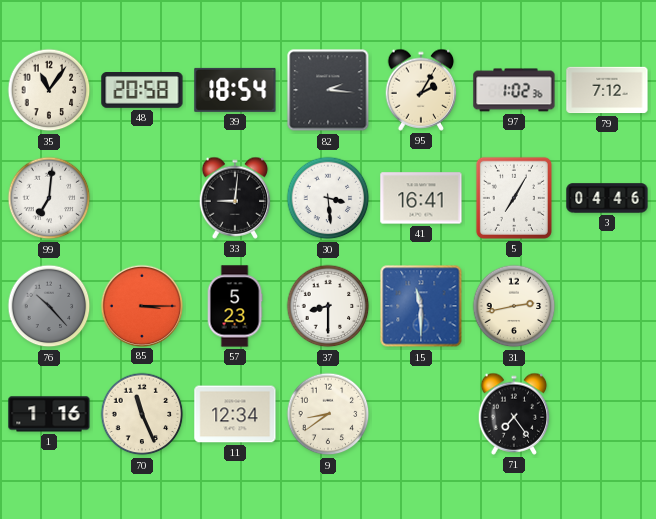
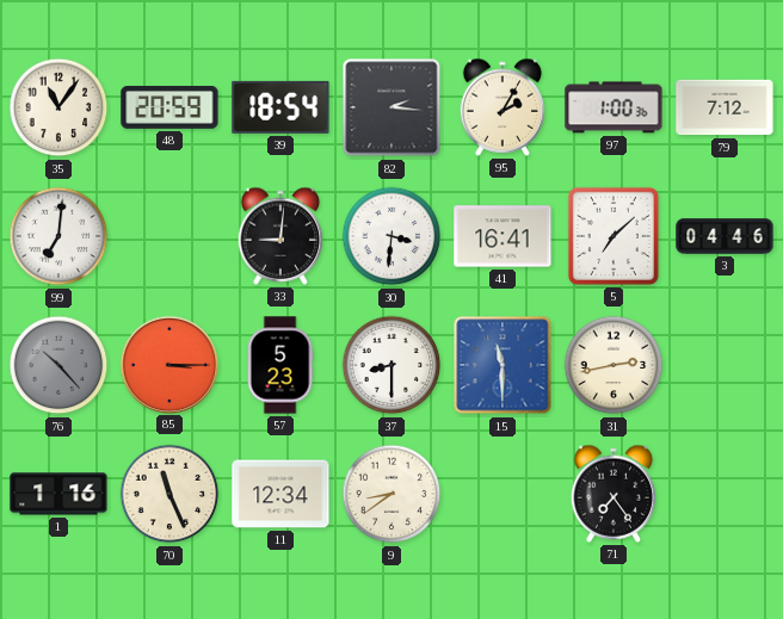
48: 20:58 -> 20:59 (169, 109)
97: 1:02 -> 1:00 (614, 107)
30: 3:29 -> 3:31 (391, 236)
5: 7:05 -> 7:08 (614, 236)
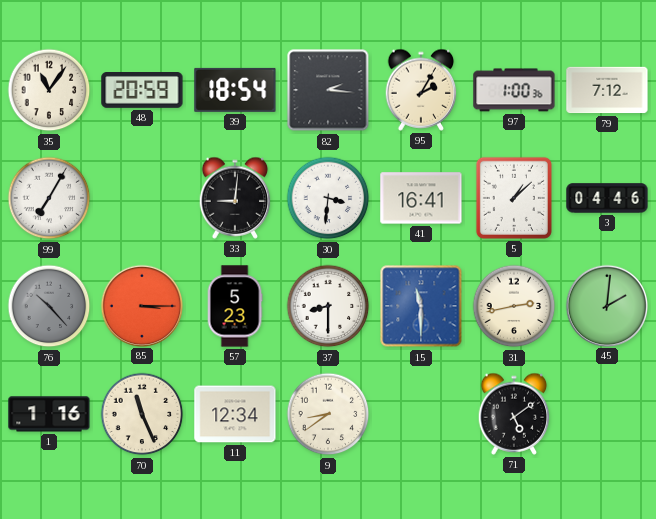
99: 7:01 -> 7:05 (49, 198)
5: 7:08 -> 1:08 (514, 198)
45: none -> 2:01 (606, 305)
71: 7:24 -> 5:09 (514, 414)
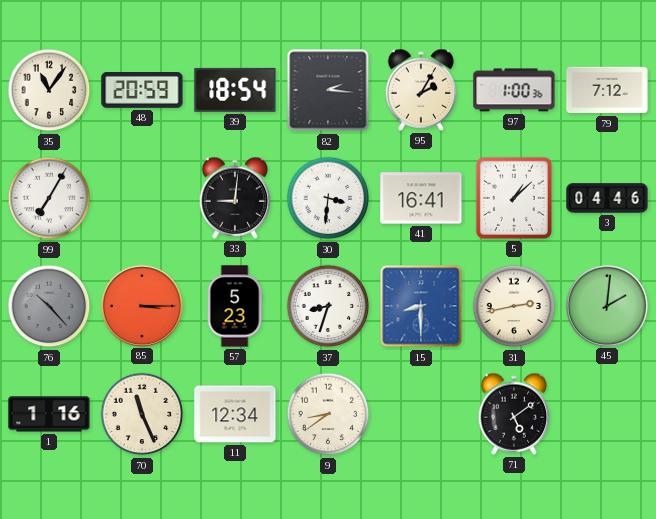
37: 8:30 -> 8:33 (328, 306)
15: 11:30 -> 8:30 (421, 306)
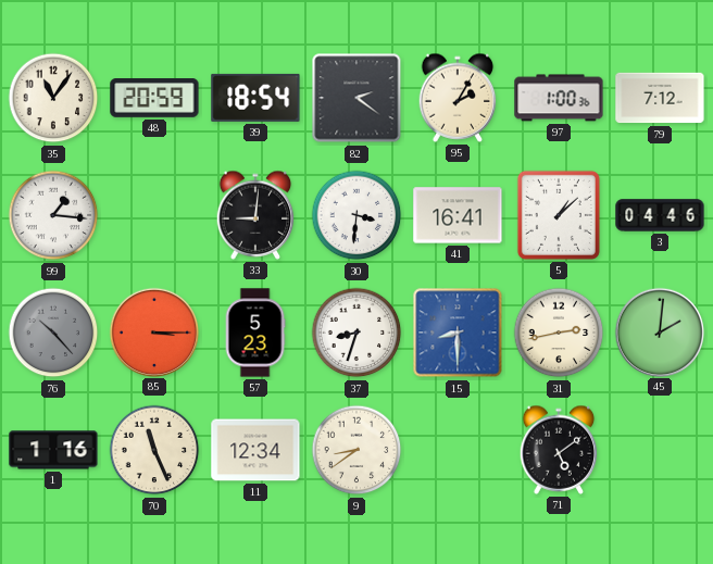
82: 2:16 -> 2:21 (356, 98)
99: 7:05 -> 1:16 (53, 215)
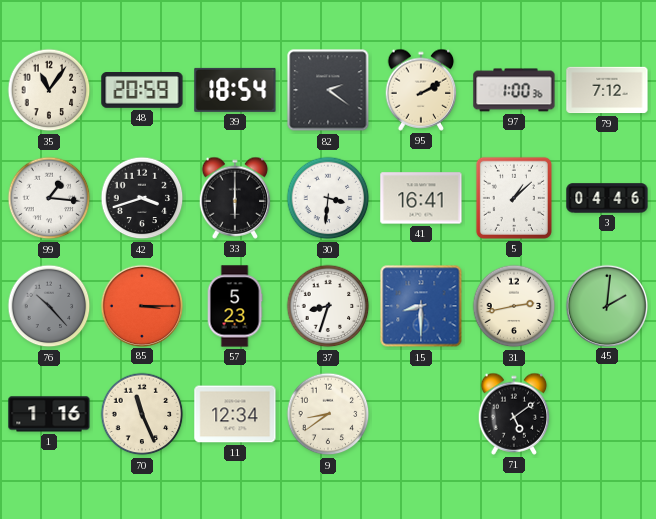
95: 2:05 -> 2:10 (421, 90)
42: none -> 3:42 (142, 198)
33: 9:01 -> 6:00 (235, 198)
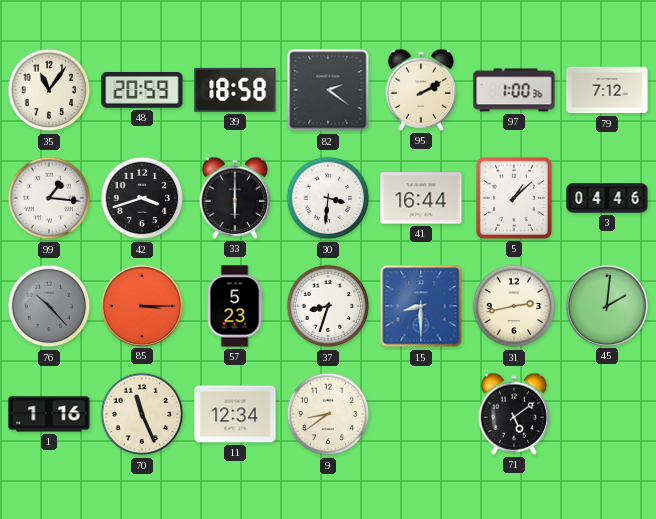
39: 18:54 -> 18:58 (235, 90)
41: 16:41 -> 16:44 (421, 198)
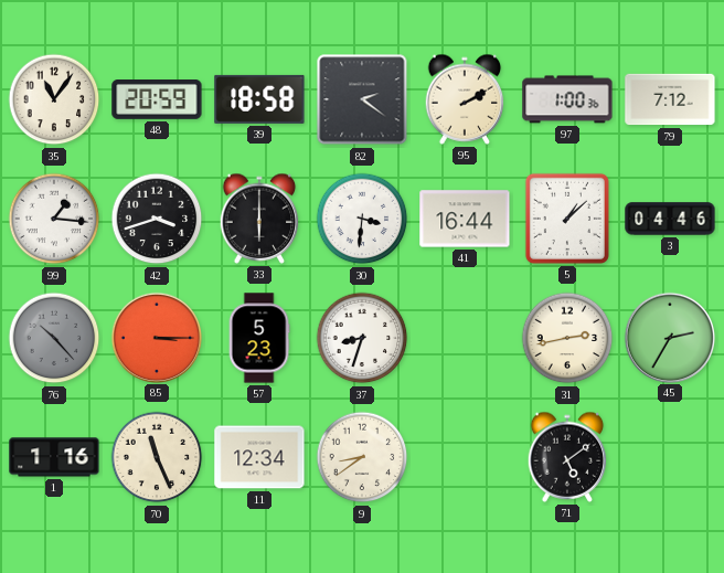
15: 8:30 -> none (421, 306)
45: 2:01 -> 2:35 (669, 337)
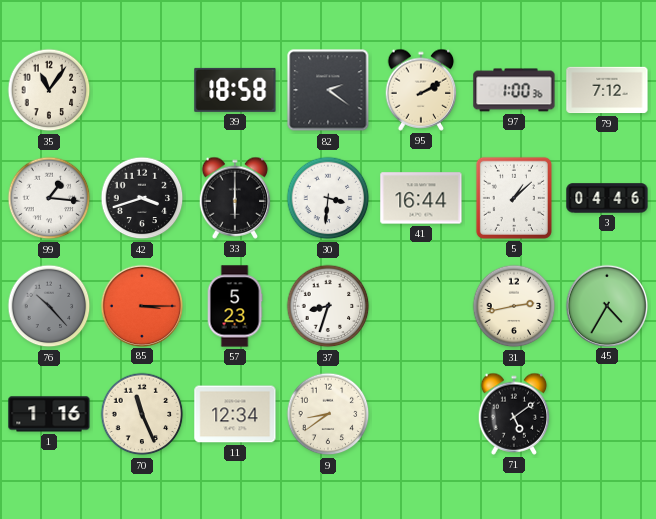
48: 20:59 -> none (157, 100)
45: 2:35 -> 4:35 (606, 305)
